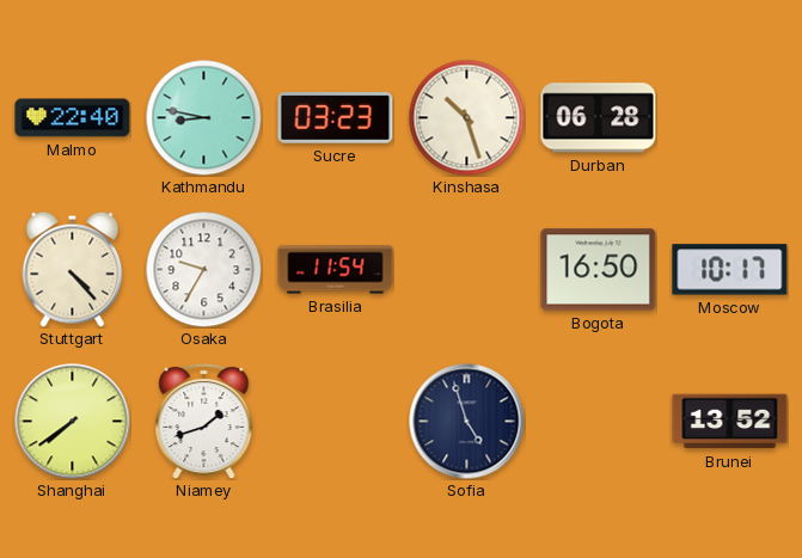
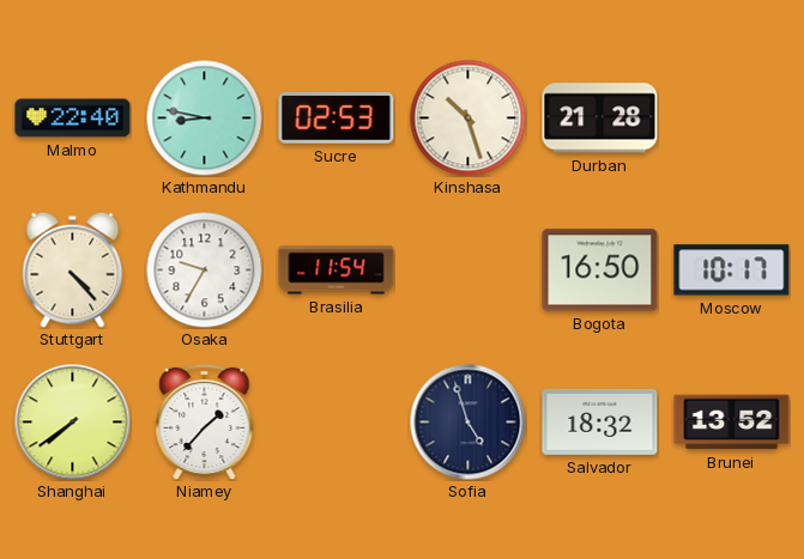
Sucre: 03:23 -> 02:53 (337, 119)
Durban: 06:28 -> 21:28 (600, 119)
Niamey: 1:42 -> 1:37 (205, 421)
Salvador: none -> 18:32 (600, 421)
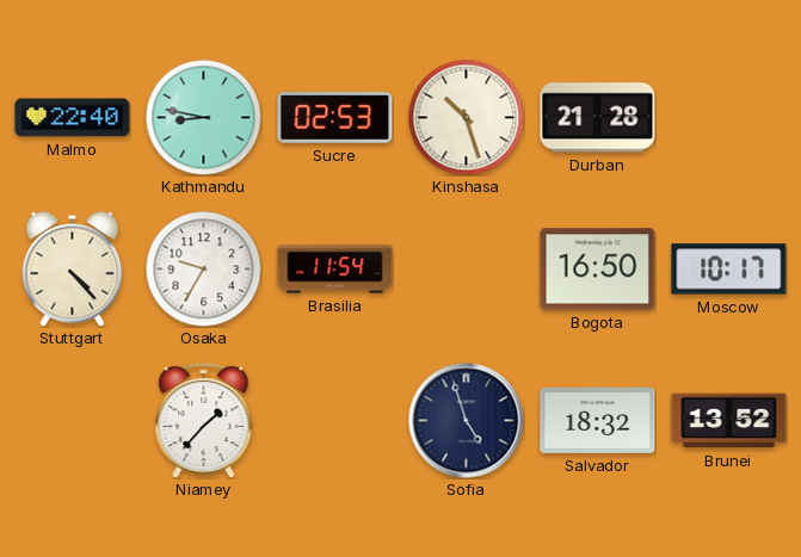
Shanghai: 7:39 -> none (73, 423)
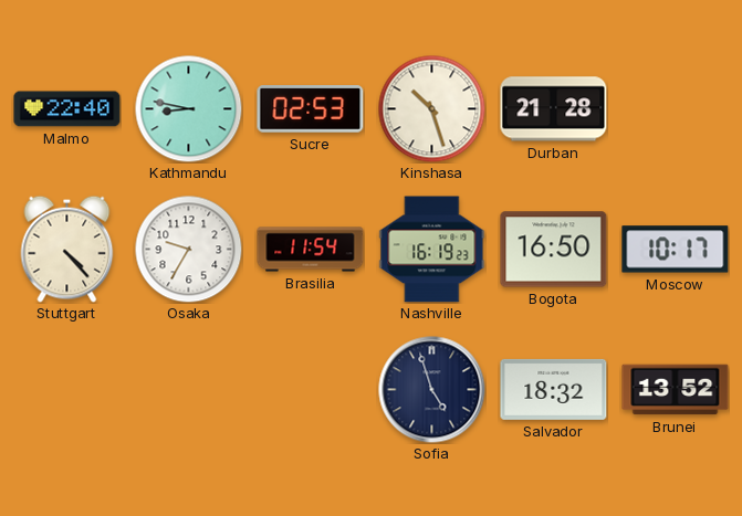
Nashville: none -> 16:19 (432, 250)
Niamey: 1:37 -> none (204, 420)
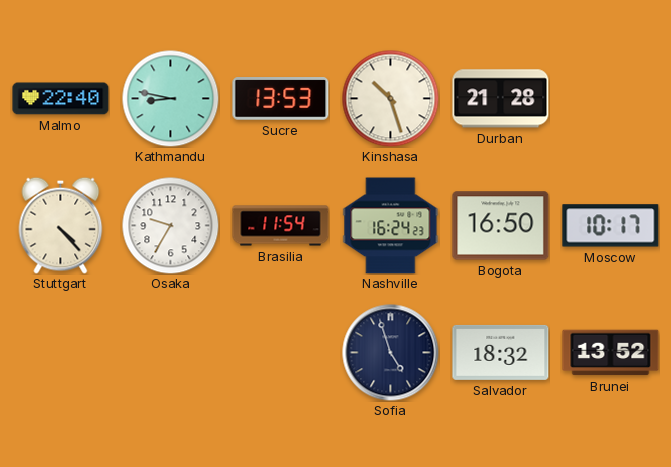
Sucre: 02:53 -> 13:53 (281, 99)
Nashville: 16:19 -> 16:24 (391, 226)
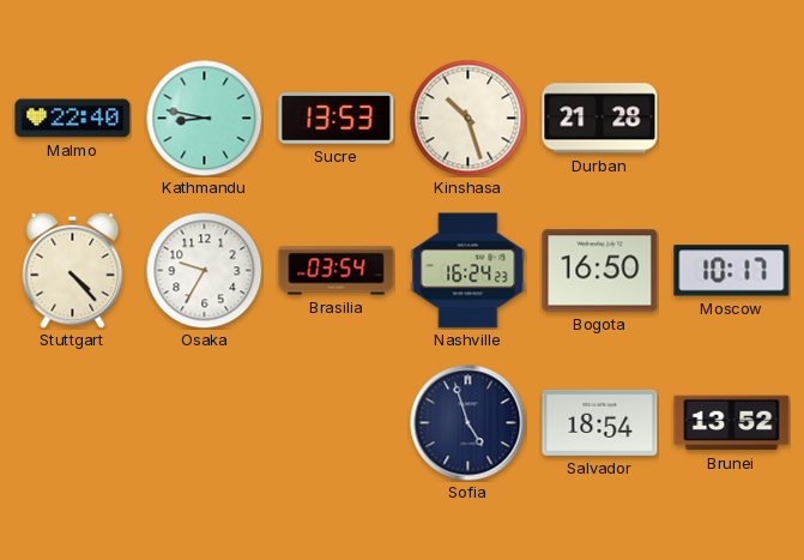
Brasilia: 11:54 -> 03:54 (337, 271)
Salvador: 18:32 -> 18:54 (600, 422)
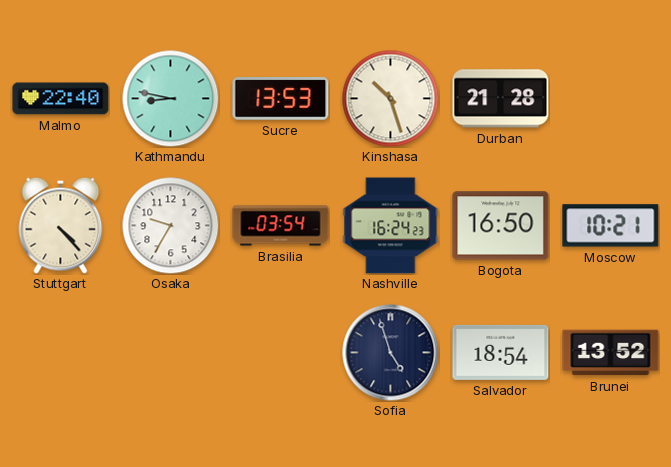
Moscow: 10:17 -> 10:21 (611, 226)
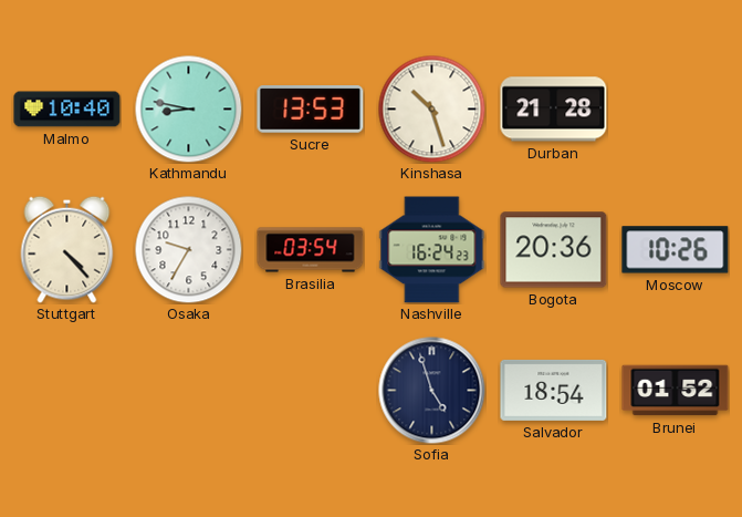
Malmo: 22:40 -> 10:40 (67, 110)
Bogota: 16:50 -> 20:36 (554, 250)
Moscow: 10:21 -> 10:26 (676, 250)
Brunei: 13:52 -> 01:52 (676, 391)
